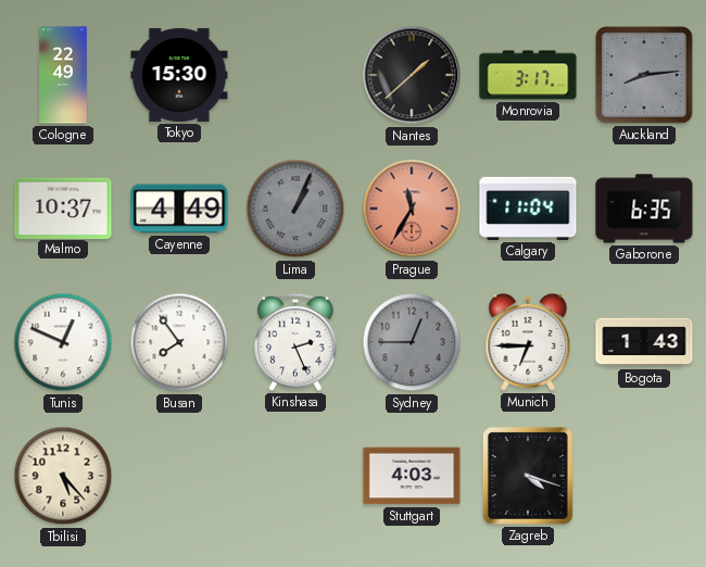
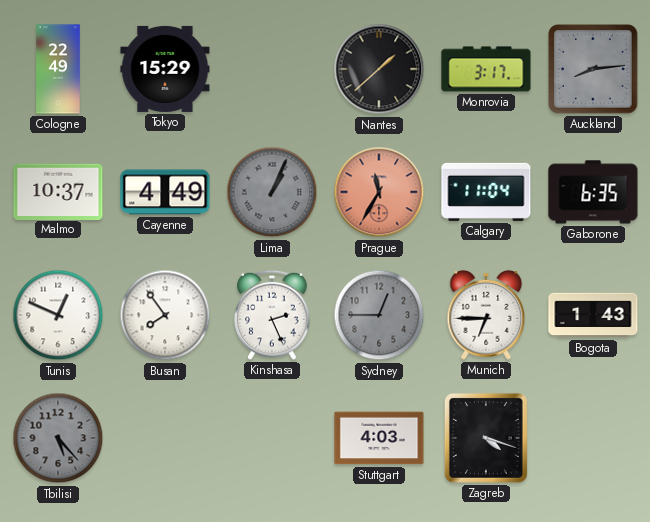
Tokyo: 15:30 -> 15:29 (165, 69)
Tbilisi dial: cream -> grey (58, 438)
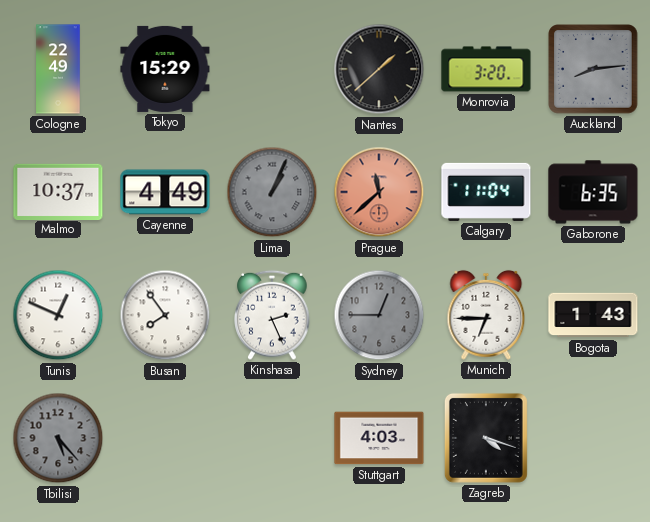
Monrovia: 3:17 -> 3:20 (486, 69)
Prague: 11:35 -> 11:38 (379, 192)
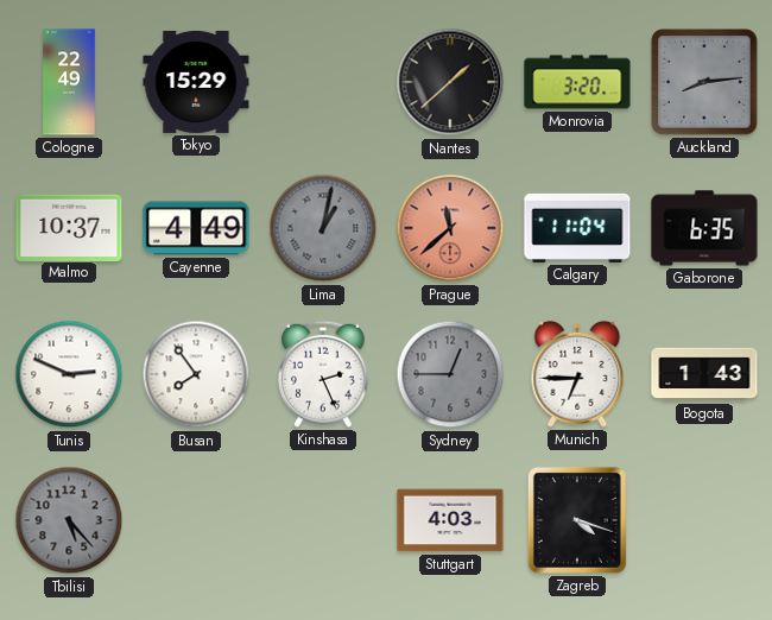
Lima: 1:04 -> 1:02 (323, 228)
Tunis: 12:49 -> 2:49 (69, 374)
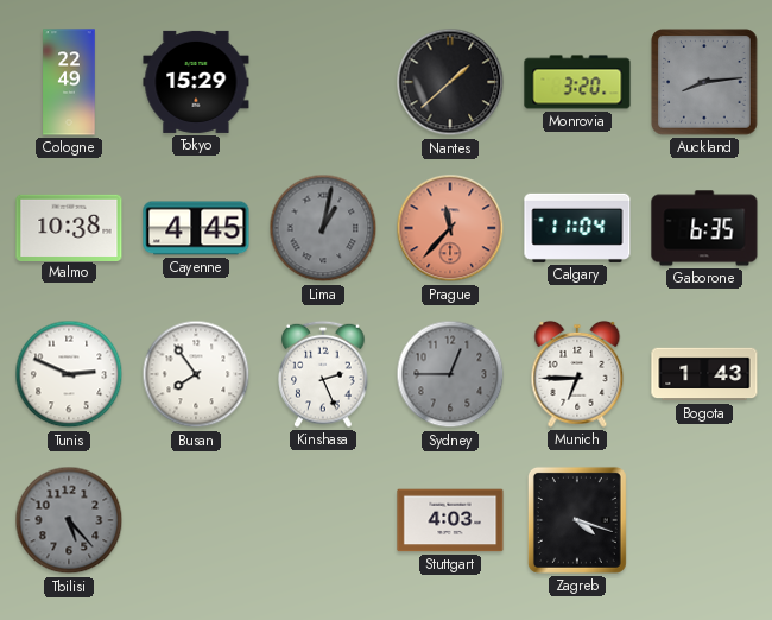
Malmo: 10:37 -> 10:38 (69, 227)
Cayenne: 4:49 -> 4:45 (196, 228)
Prague: 11:38 -> 11:37 (450, 228)
